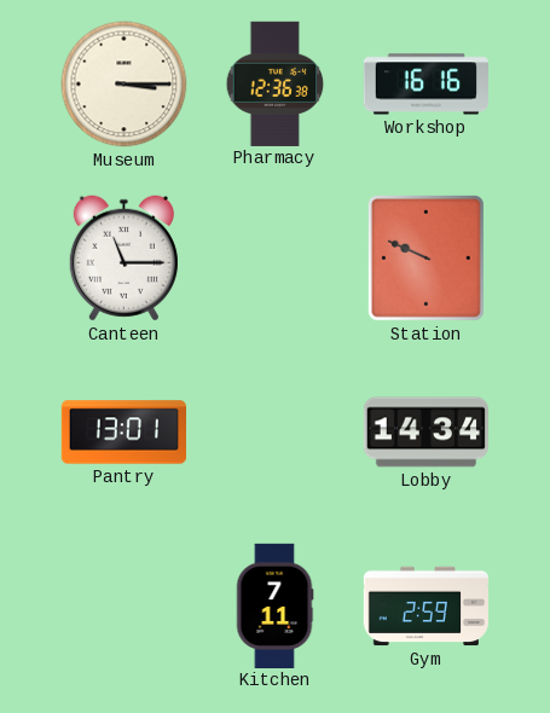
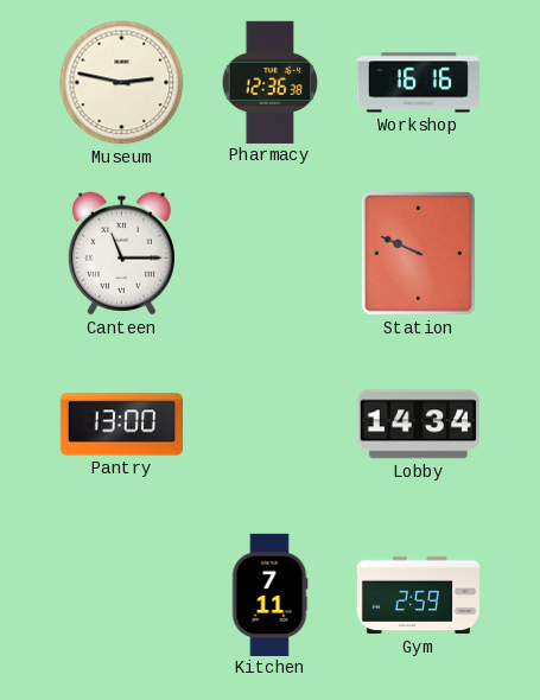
Museum: 3:15 -> 2:47 (122, 83)
Pantry: 13:01 -> 13:00 (121, 425)
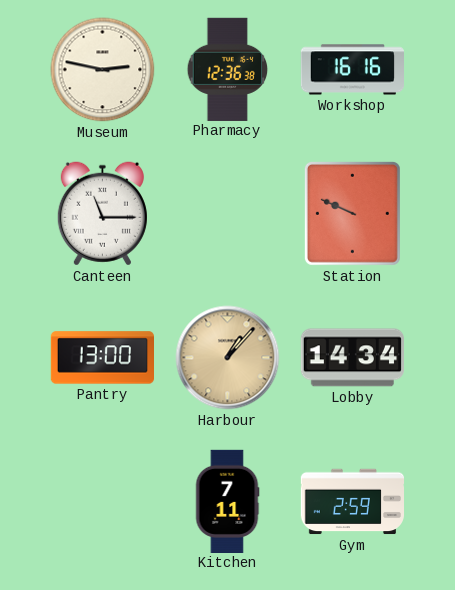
Harbour: none -> 1:07 (228, 358)
